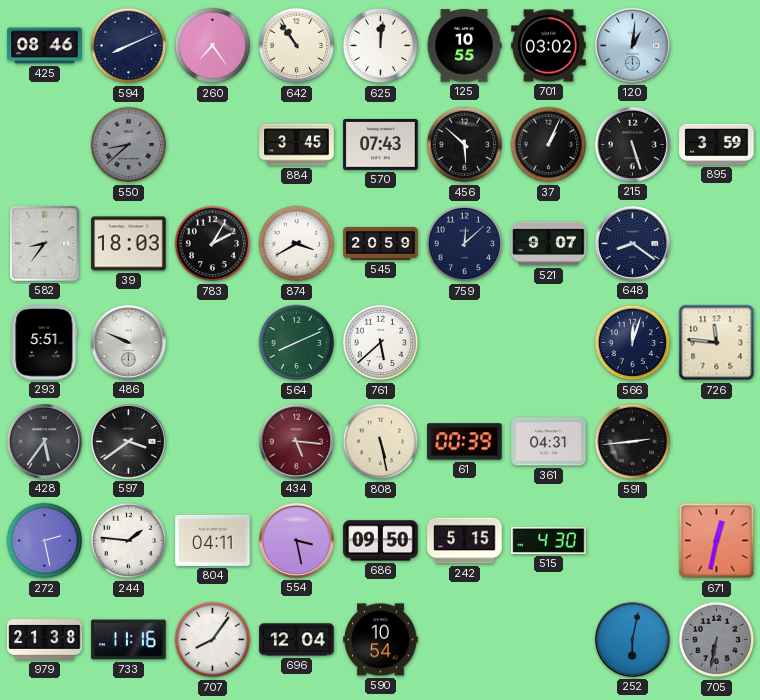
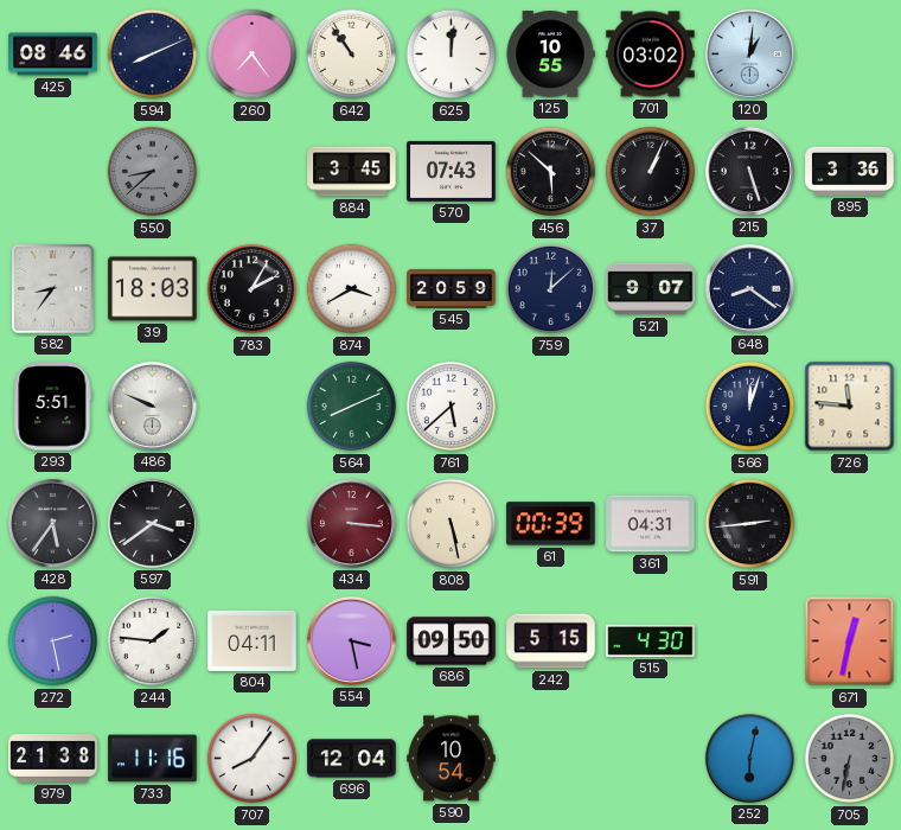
895: 3:59 -> 3:36 (850, 171)
434: 5:16 -> 3:16 (351, 523)
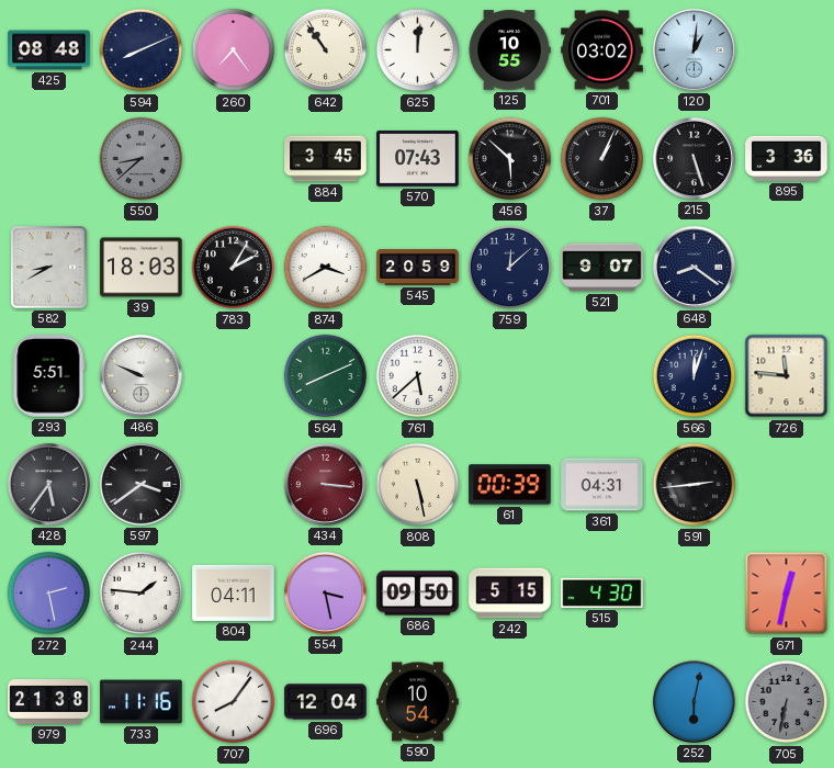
425: 08:46 -> 08:48 (49, 50)
582: 8:36 -> 8:40 (49, 268)
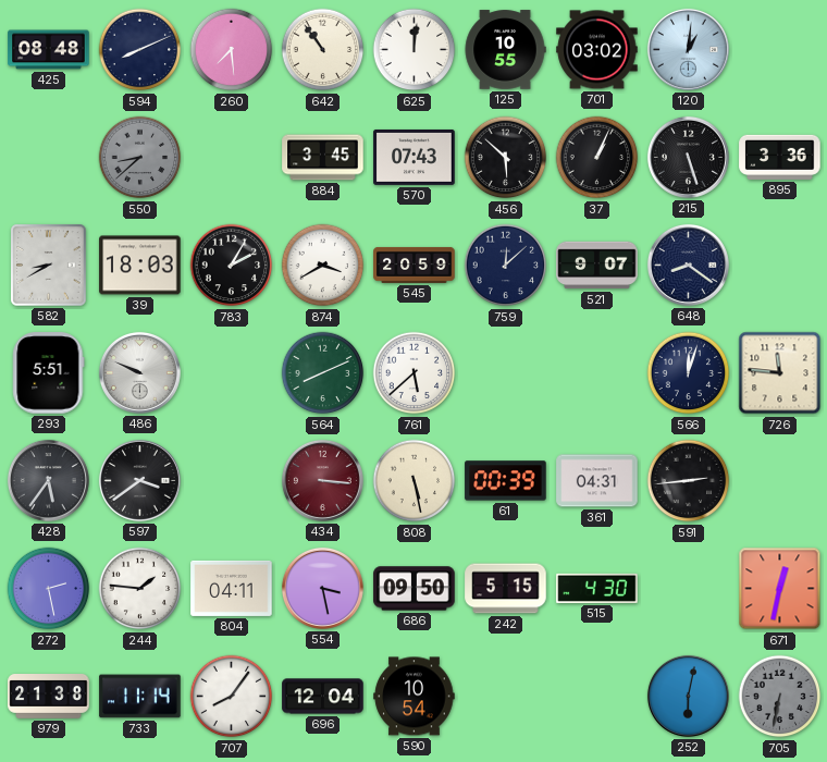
260: 7:24 -> 7:29 (232, 50)
733: 11:16 -> 11:14 (140, 697)
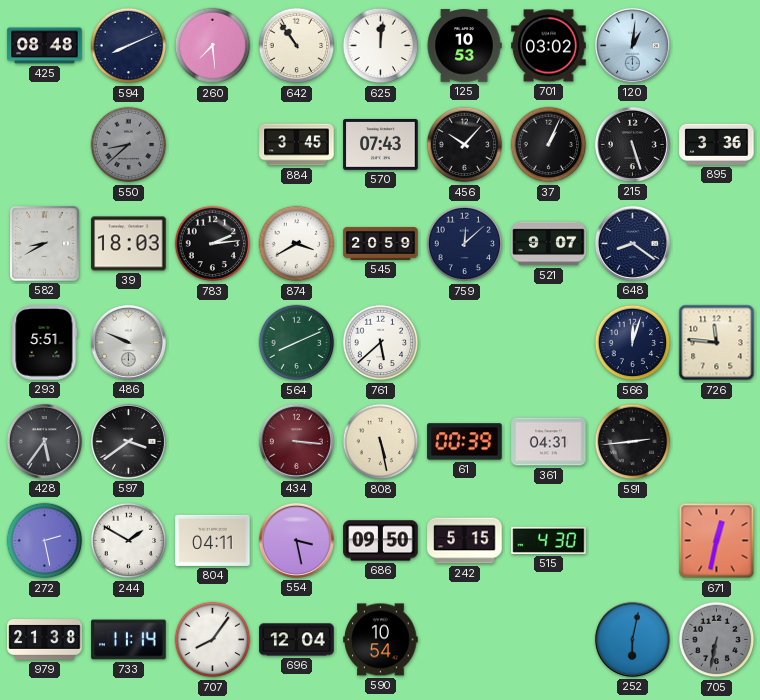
125: 10:55 -> 10:53 (464, 46)
456: 5:52 -> 10:07 (465, 145)
783: 2:05 -> 2:14 (213, 244)
244: 1:46 -> 1:50 (129, 541)
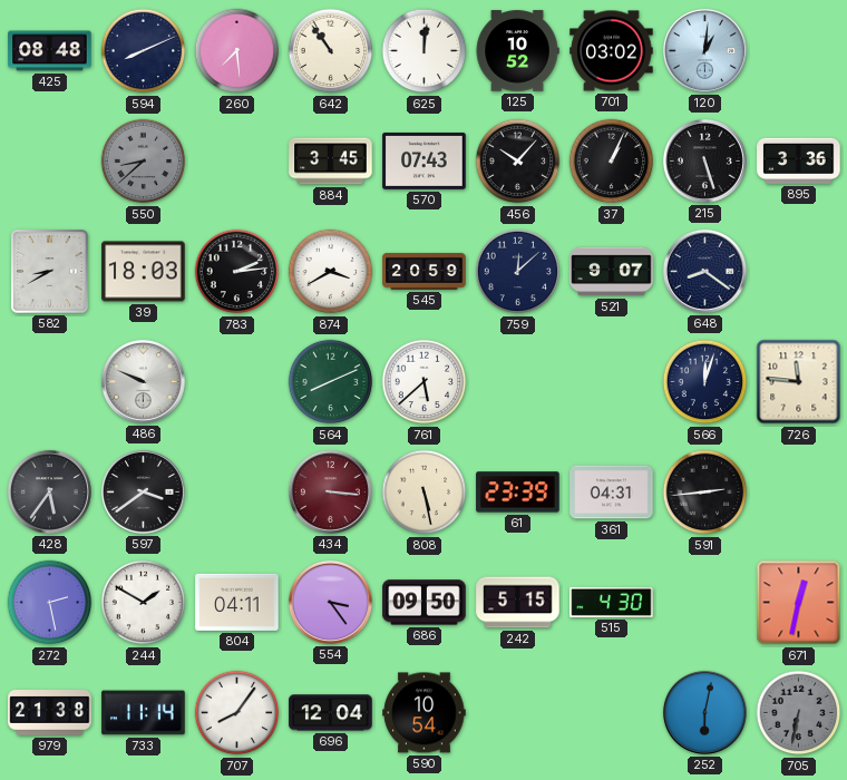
125: 10:53 -> 10:52 (517, 51)
293: 5:51 -> none (45, 343)
61: 00:39 -> 23:39 (518, 493)
554: 3:28 -> 3:24 (330, 602)
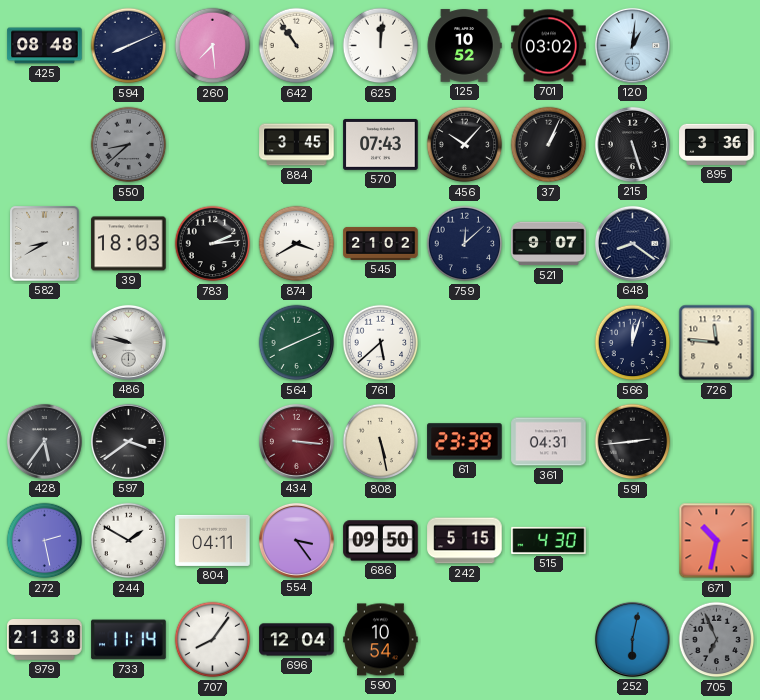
545: 20:59 -> 21:02 (381, 243)
486: 9:49 -> 9:47 (128, 342)
671: 12:32 -> 10:32 (717, 541)
705: 6:32 -> 6:56 (717, 640)
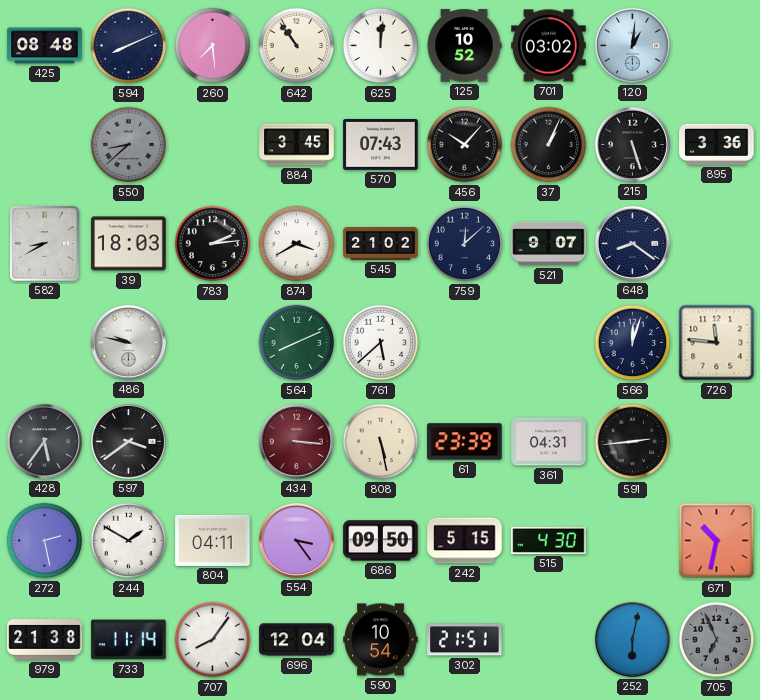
302: none -> 21:51 (465, 640)
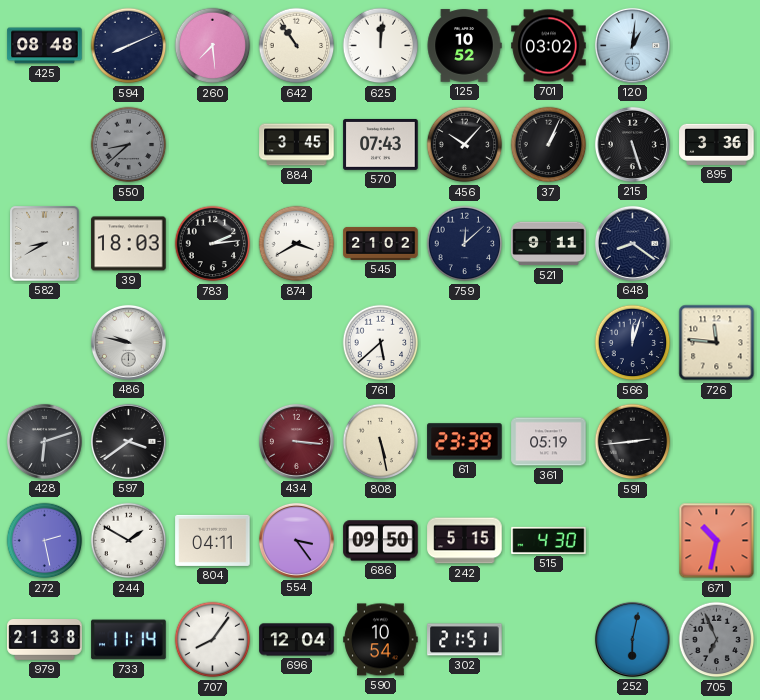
521: 9:07 -> 9:11 (549, 244)
564: 8:11 -> none (297, 343)
428: 5:36 -> 6:12 (44, 441)
361: 04:31 -> 05:19 (549, 442)
